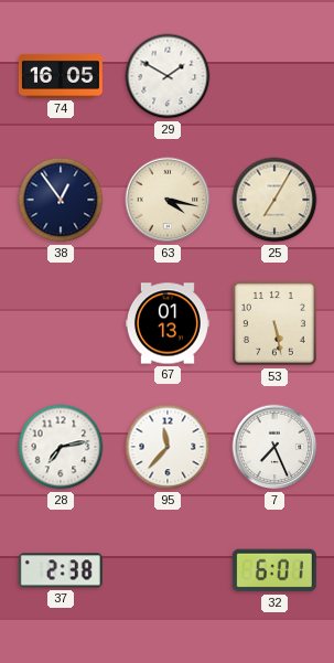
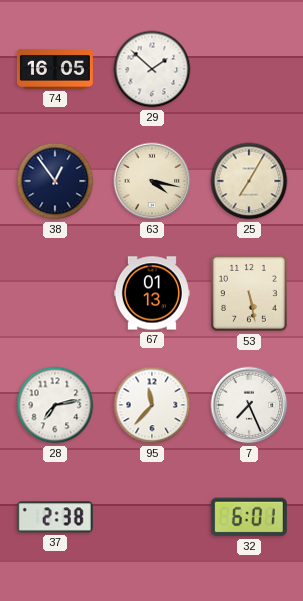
29: 1:50 -> 1:52 (152, 69)
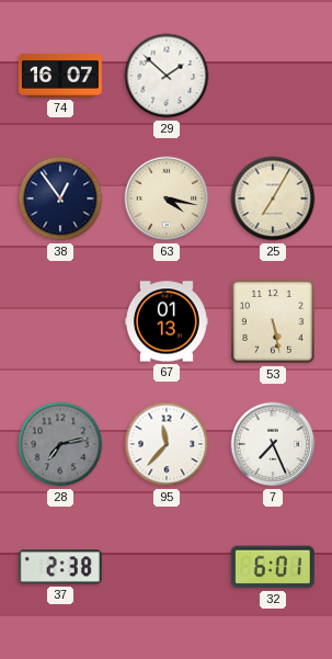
74: 16:05 -> 16:07 (60, 76)
28 dial: white -> grey (60, 444)
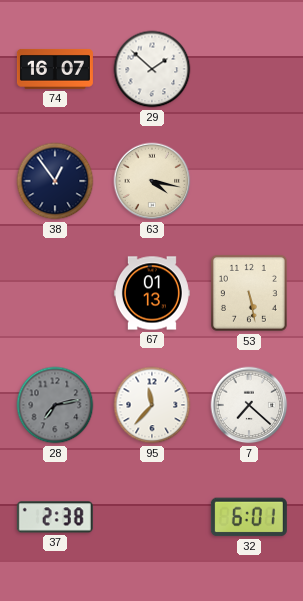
25: 7:05 -> none (273, 198)
7: 7:26 -> 7:22 (249, 405)
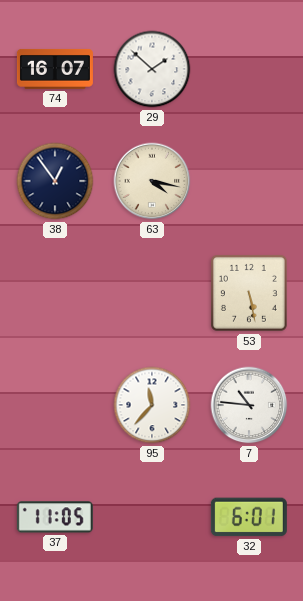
67: 01:13 -> none (152, 293)
28: 7:13 -> none (55, 405)
7: 7:22 -> 10:46 (249, 405)
37: 2:38 -> 11:05 (55, 517)
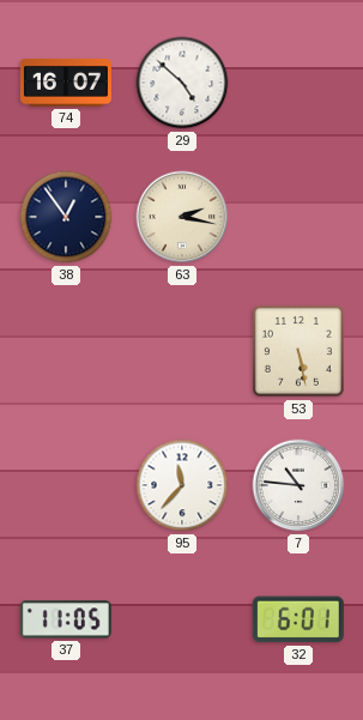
29: 1:52 -> 4:52 (182, 83)
63: 4:17 -> 2:17 (182, 217)
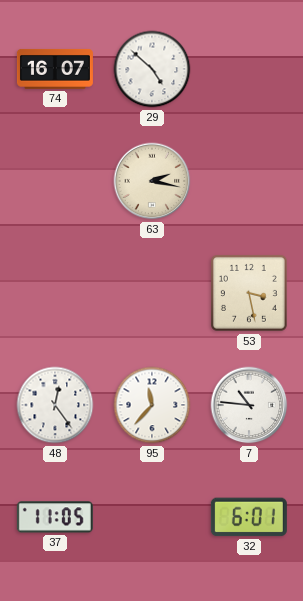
38: 12:54 -> none (66, 217)
53: 5:28 -> 3:28 (249, 293)
48: none -> 12:24 (55, 405)
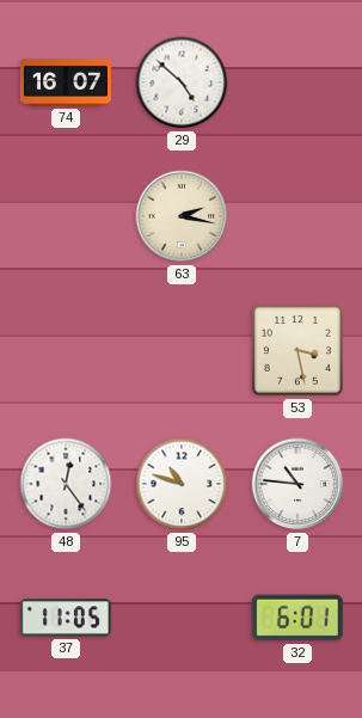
95: 11:37 -> 10:48 (182, 484)
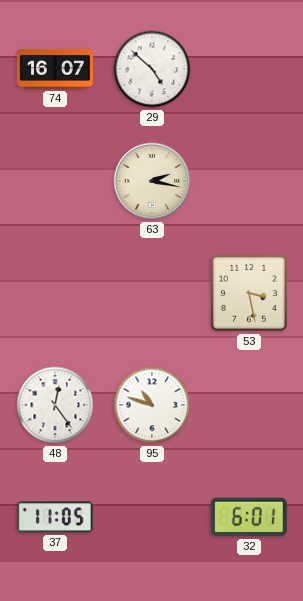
7: 10:46 -> none (297, 484)
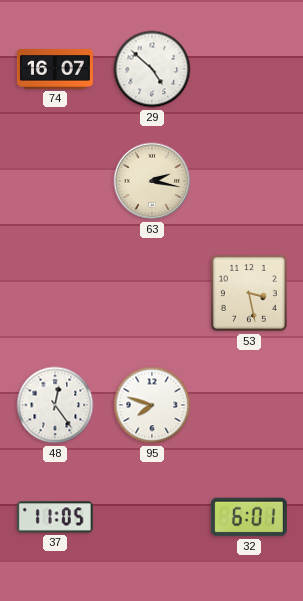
95: 10:48 -> 7:48 (152, 405)
